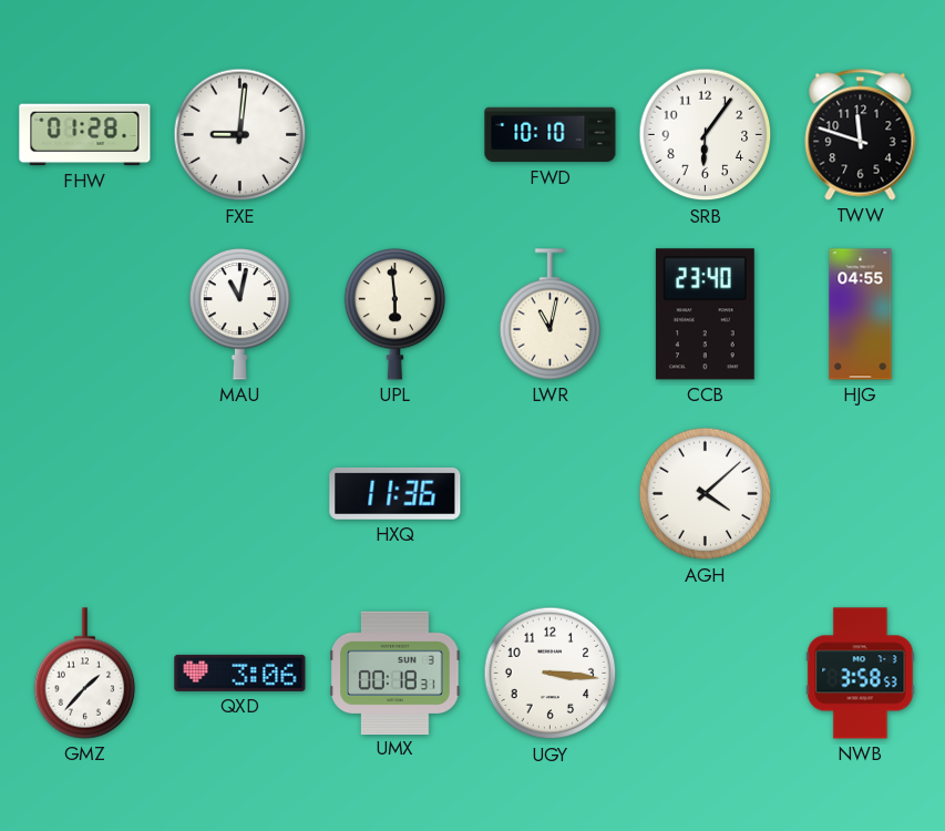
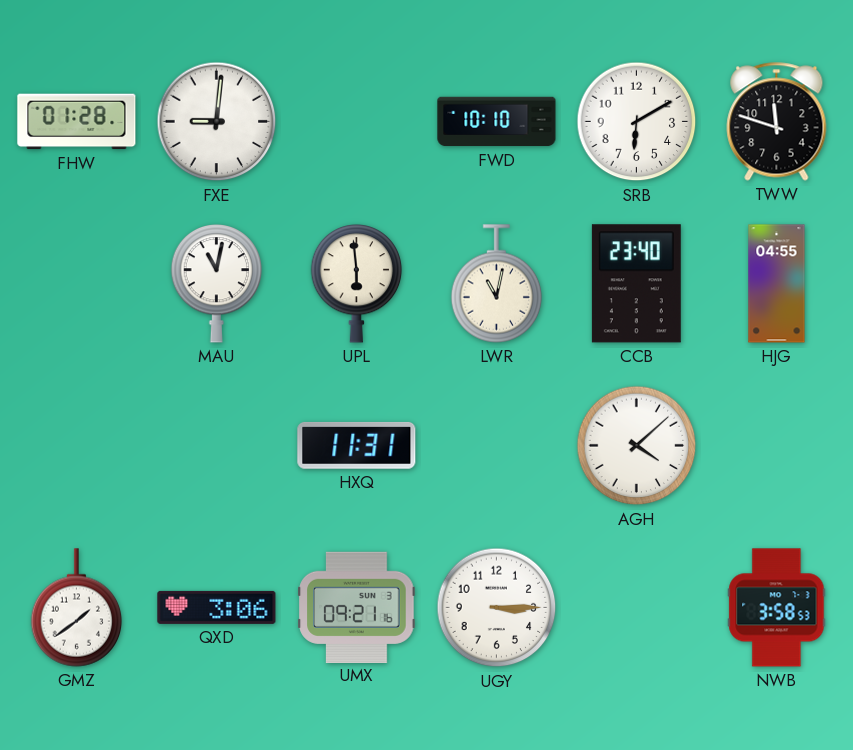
SRB: 6:06 -> 6:10 (637, 122)
HXQ: 11:36 -> 11:31 (357, 445)
GMZ: 1:37 -> 1:39 (77, 608)
UMX: 00:18 -> 09:21 (357, 607)
UGY: 3:16 -> 3:15 (497, 608)
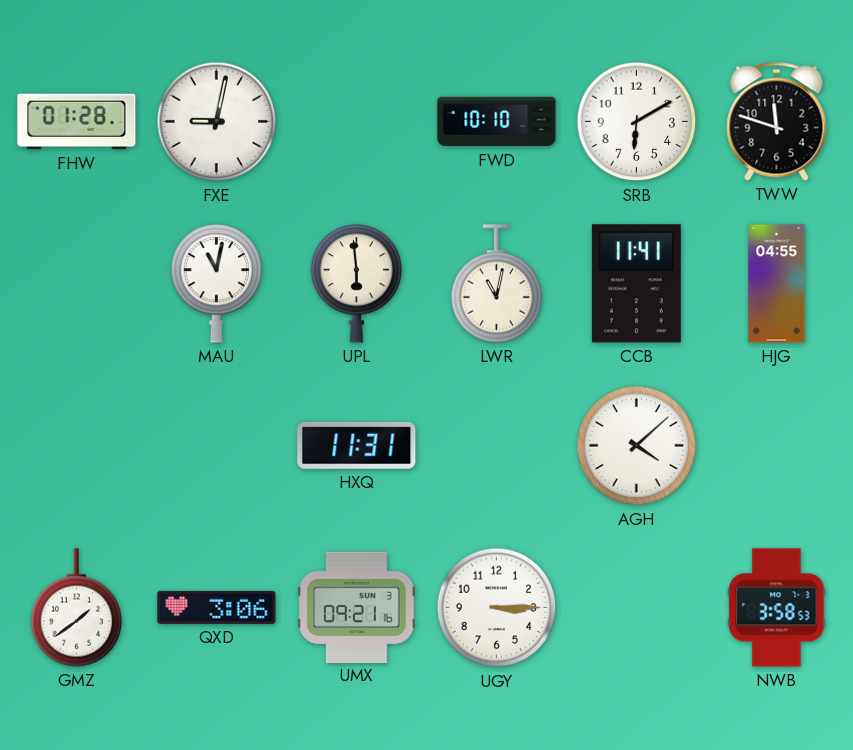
FXE: 9:01 -> 9:02 (217, 122)
CCB: 23:40 -> 11:41 (636, 284)
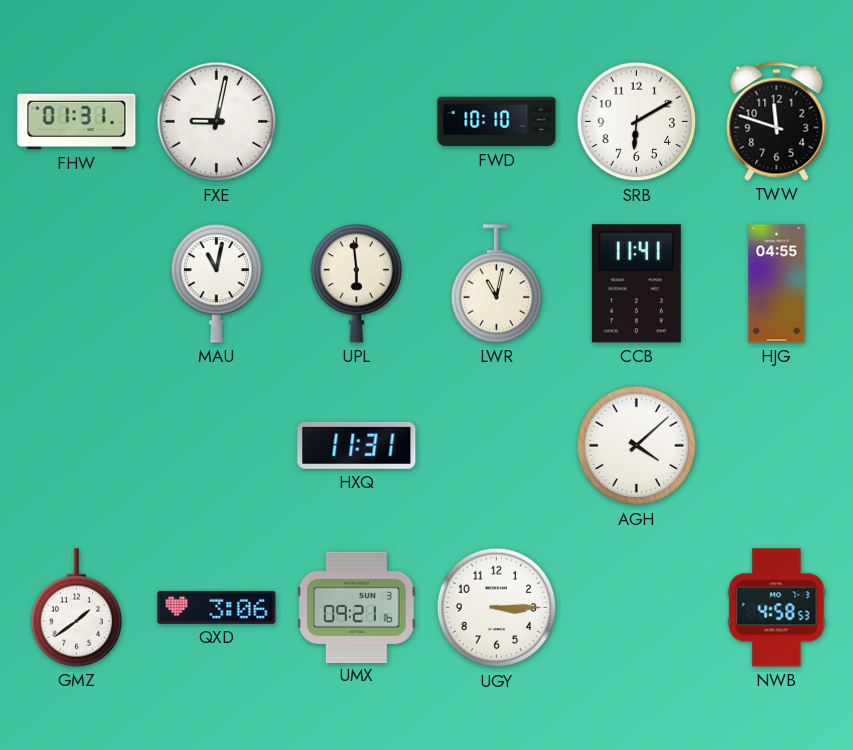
FHW: 01:28 -> 01:31 (77, 122)
NWB: 3:58 -> 4:58 (777, 608)
